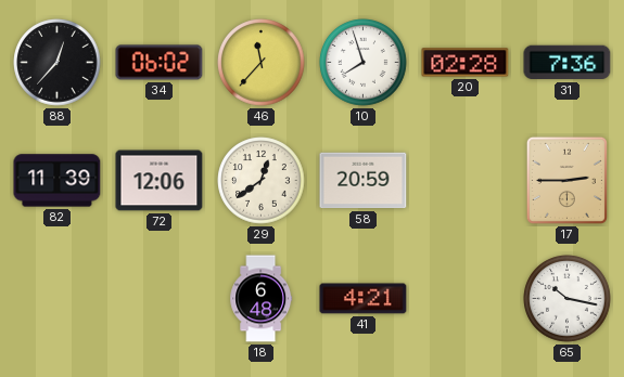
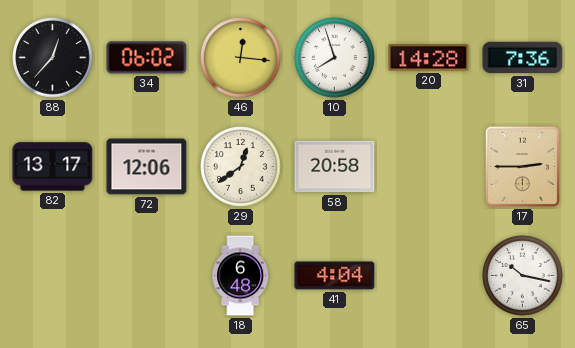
46: 11:37 -> 12:16 (241, 58)
20: 02:28 -> 14:28 (429, 58)
82: 11:39 -> 13:17 (53, 167)
58: 20:59 -> 20:58 (335, 167)
41: 4:21 -> 4:04 (335, 276)
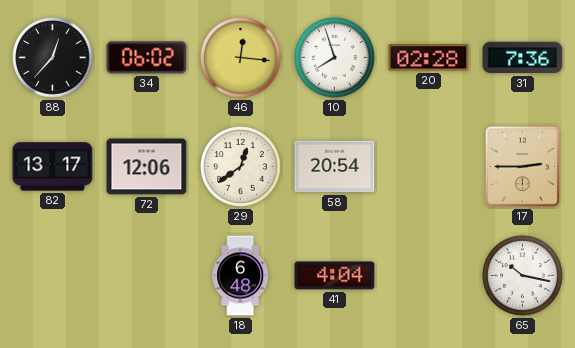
20: 14:28 -> 02:28 (429, 58)
58: 20:58 -> 20:54 (335, 167)
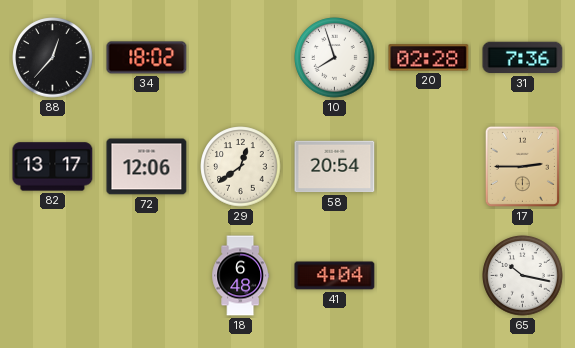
34: 06:02 -> 18:02 (147, 58)
46: 12:16 -> none (241, 58)
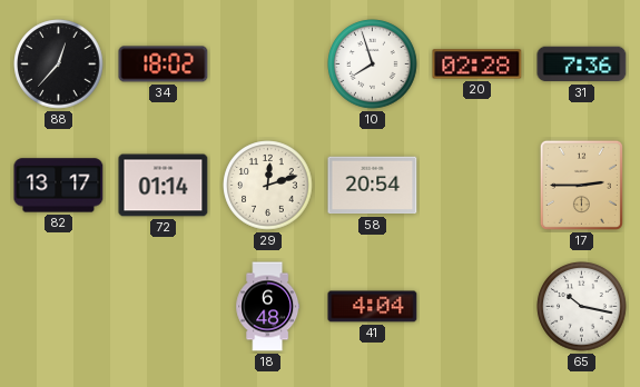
72: 12:06 -> 01:14 (164, 186)
29: 12:39 -> 12:12 (268, 186)
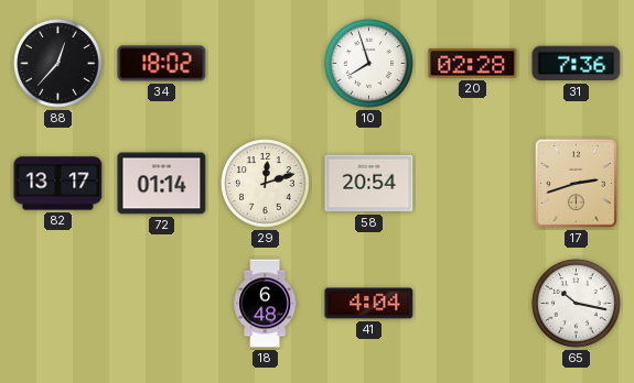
17: 2:45 -> 2:42 (576, 183)
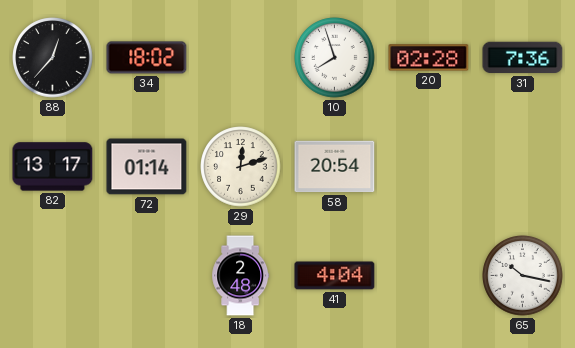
17: 2:42 -> none (576, 183)
18: 6:48 -> 2:48 (241, 276)
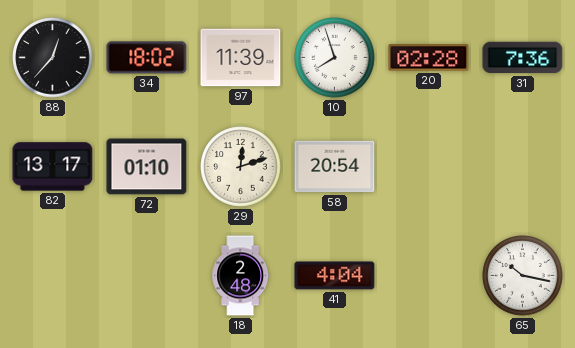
97: none -> 11:39 (241, 58)
72: 01:14 -> 01:10 (147, 167)
